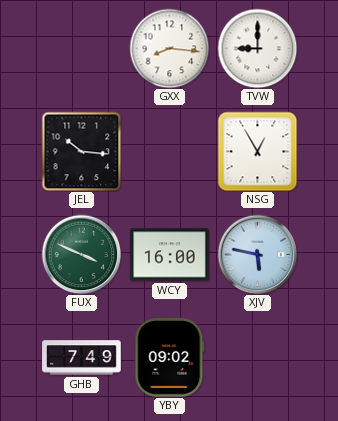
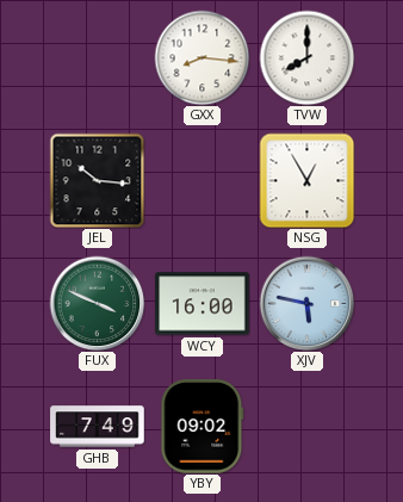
TVW: 9:00 -> 8:00 (306, 57)
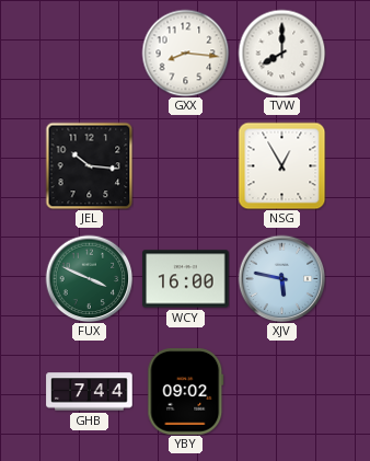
GHB: 7:49 -> 7:44 (90, 392)
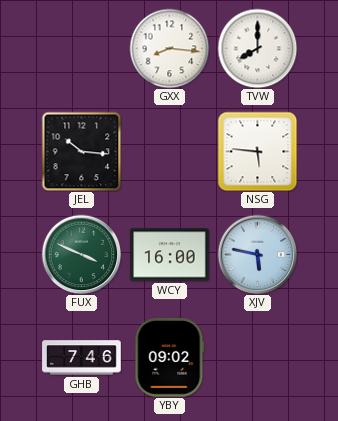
NSG: 12:55 -> 5:46 (257, 151)
GHB: 7:44 -> 7:46 (82, 358)
